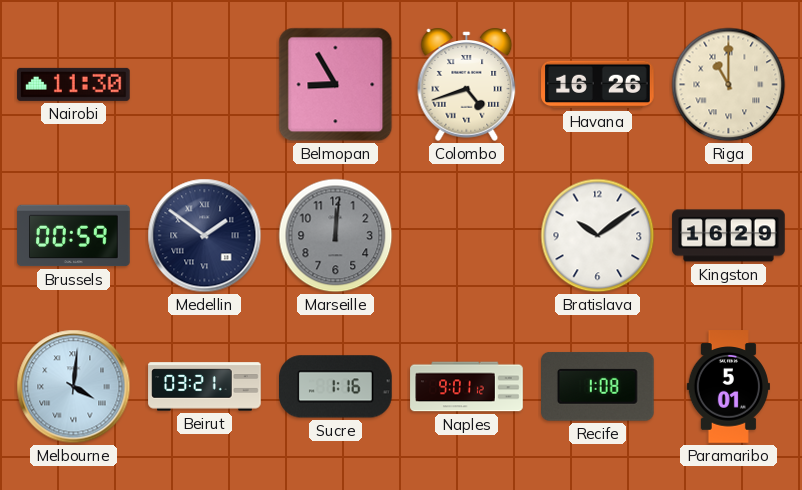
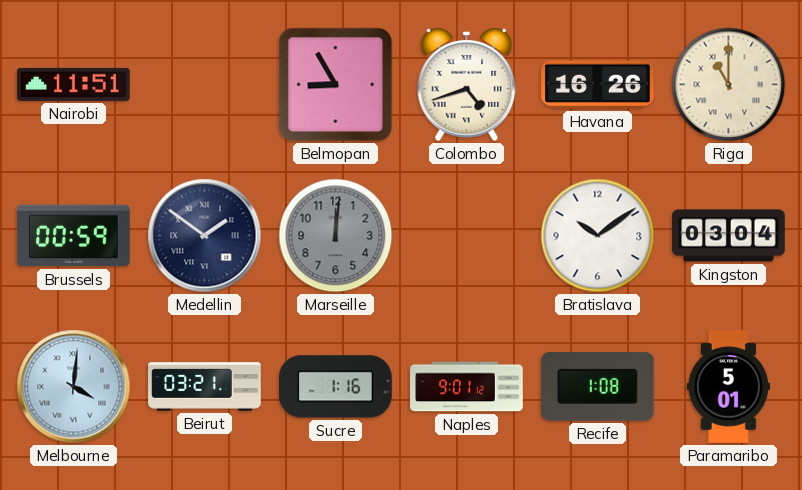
Nairobi: 11:30 -> 11:51 (74, 84)
Kingston: 16:29 -> 03:04 (729, 236)
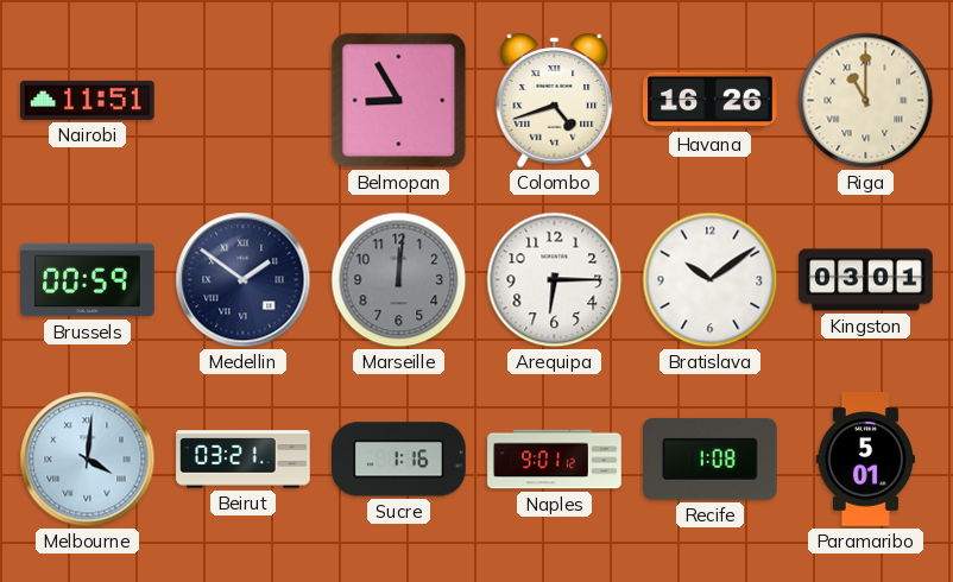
Arequipa: none -> 6:15 (555, 280)
Kingston: 03:04 -> 03:01 (866, 280)
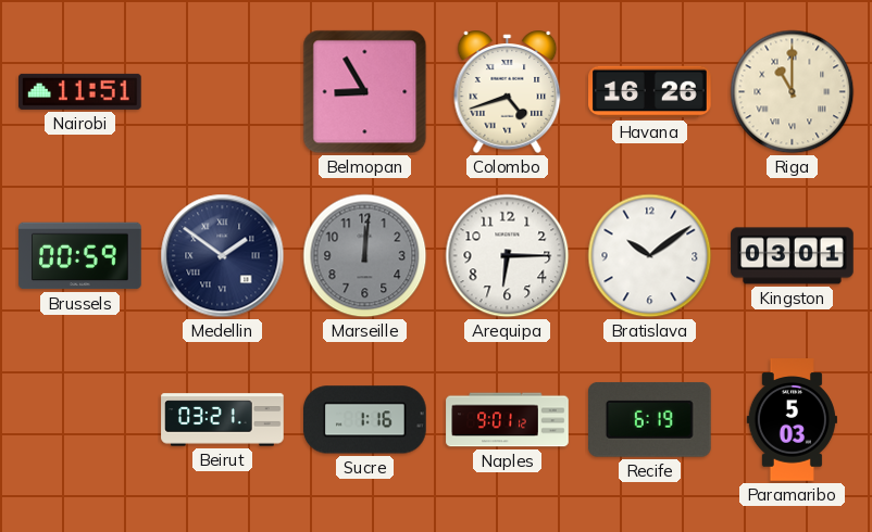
Melbourne: 4:01 -> none (88, 460)
Recife: 1:08 -> 6:19 (650, 420)
Paramaribo: 5:01 -> 5:03 (792, 420)
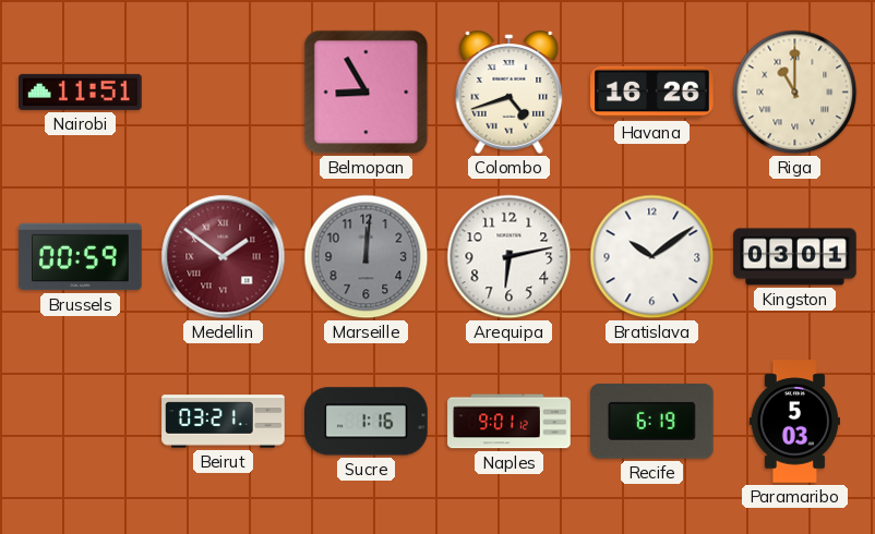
Medellin dial: navy -> burgundy (224, 257)
Arequipa: 6:15 -> 6:13 (510, 257)
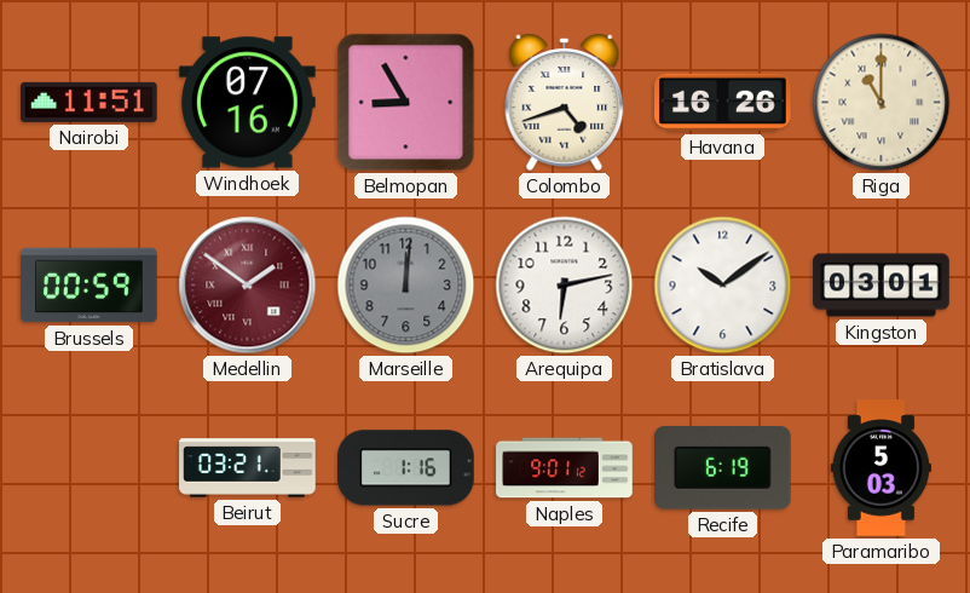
Windhoek: none -> 07:16 (248, 103)
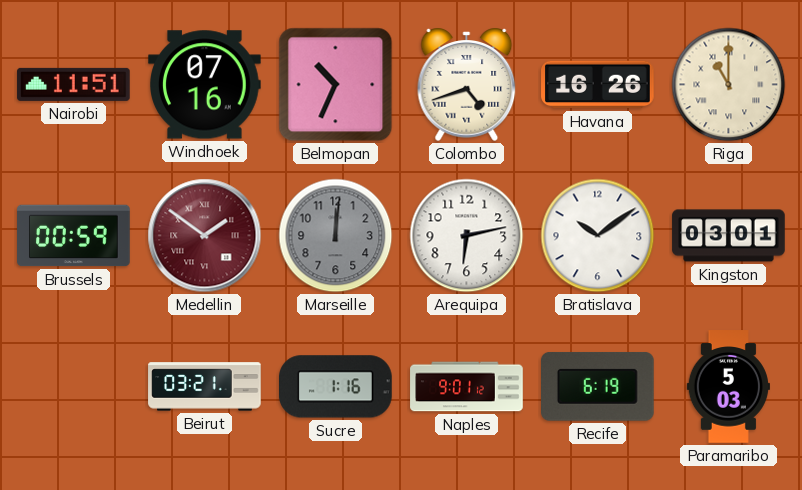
Belmopan: 8:55 -> 10:34 (336, 85)
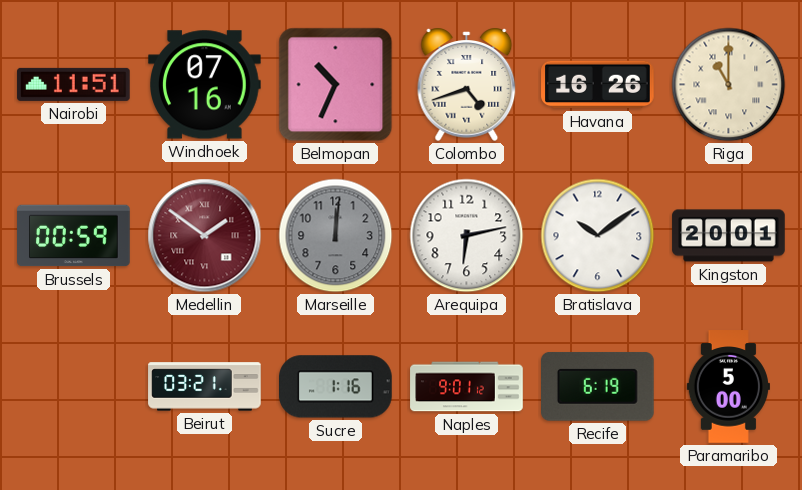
Kingston: 03:01 -> 20:01 (729, 236)
Paramaribo: 5:03 -> 5:00 (728, 387)
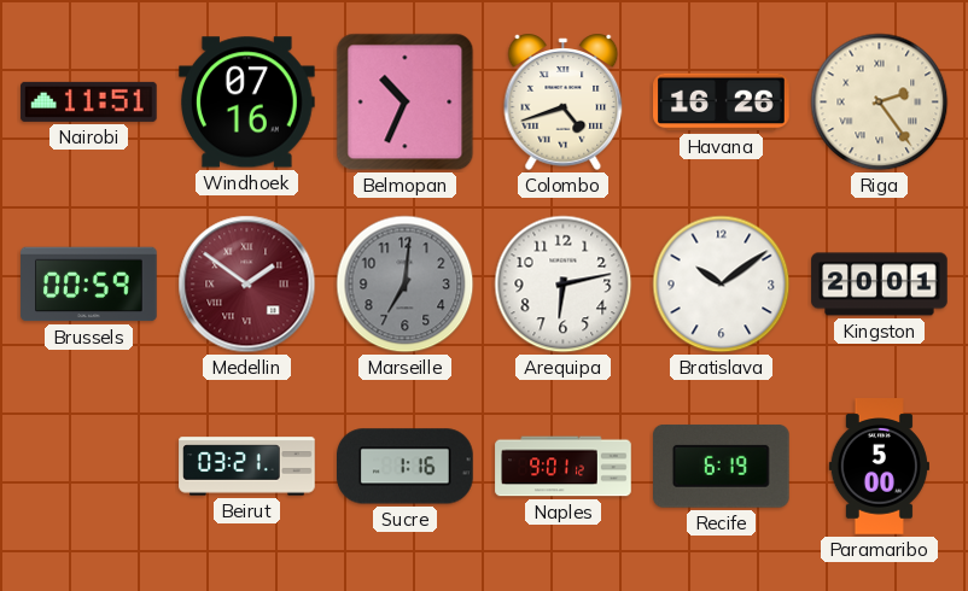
Riga: 11:00 -> 2:24 (880, 103)
Marseille: 12:01 -> 7:01 (406, 285)
